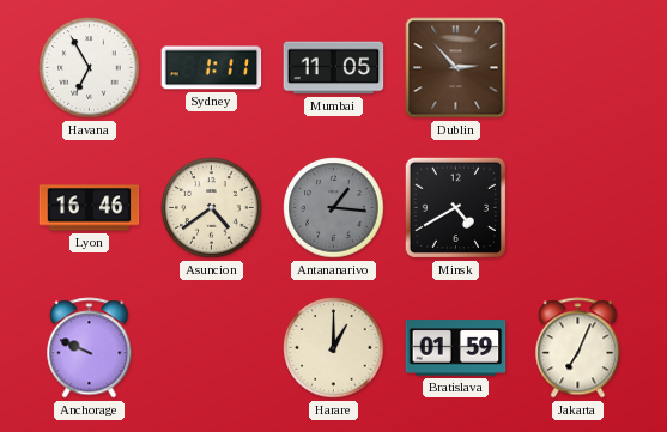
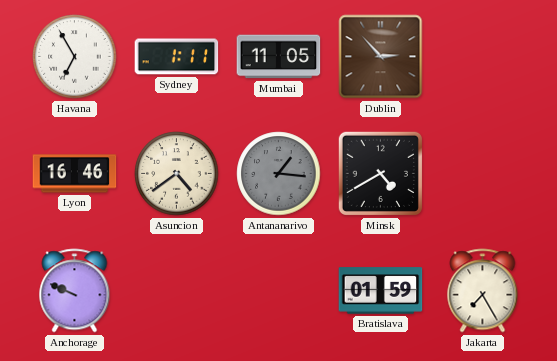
Harare: 1:00 -> none (334, 348)
Jakarta: 7:04 -> 7:25 (483, 291)
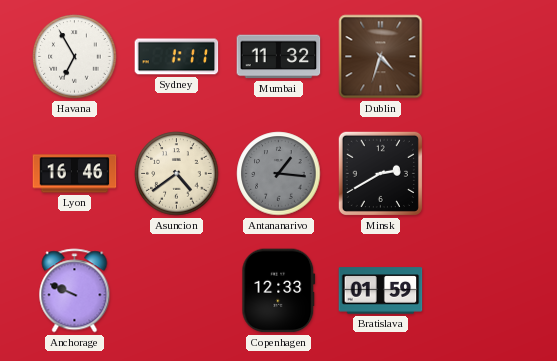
Mumbai: 11:05 -> 11:32 (279, 57)
Dublin: 2:53 -> 4:33 (381, 57)
Minsk: 4:40 -> 2:40 (380, 173)
Copenhagen: none -> 12:33 (279, 291)
Jakarta: 7:25 -> none (483, 291)
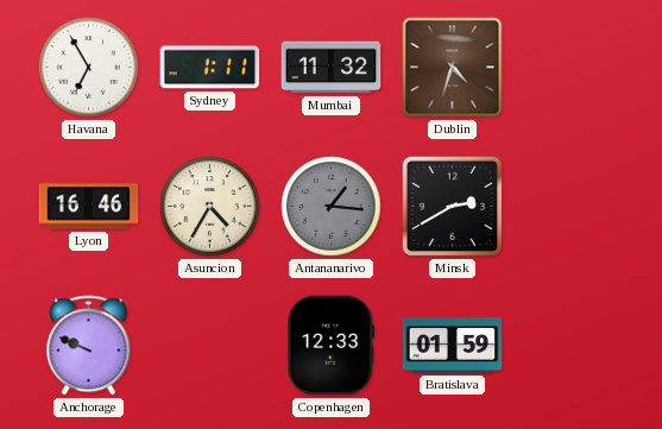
Asuncion: 4:39 -> 4:35 (210, 207)
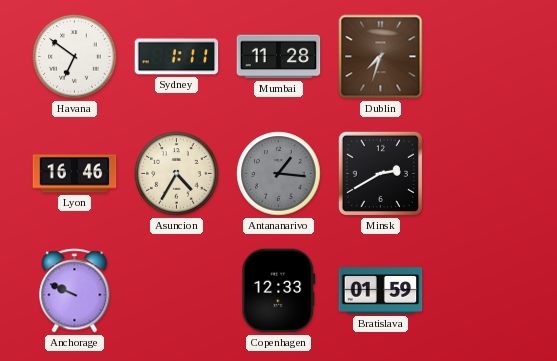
Havana: 6:55 -> 6:51 (75, 57)
Mumbai: 11:32 -> 11:28 (279, 57)
Dublin: 4:33 -> 7:33 (381, 57)
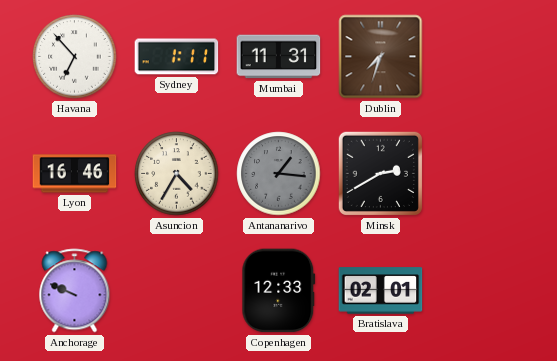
Havana: 6:51 -> 6:53 (75, 57)
Mumbai: 11:28 -> 11:31 (279, 57)
Bratislava: 01:59 -> 02:01 (381, 291)
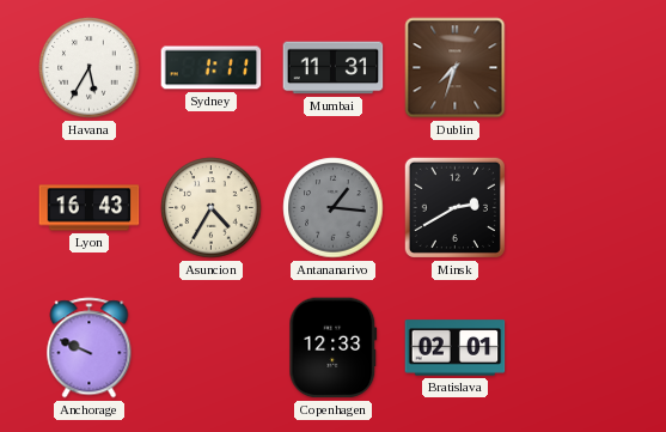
Havana: 6:53 -> 5:35 (90, 68)
Lyon: 16:46 -> 16:43 (90, 208)
